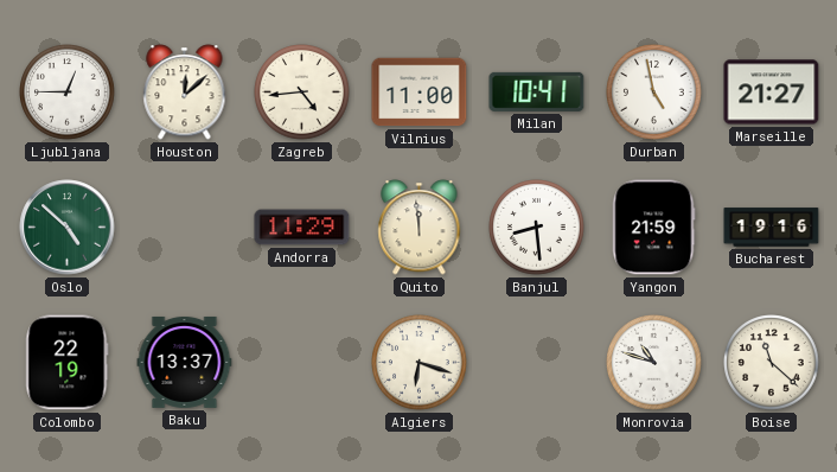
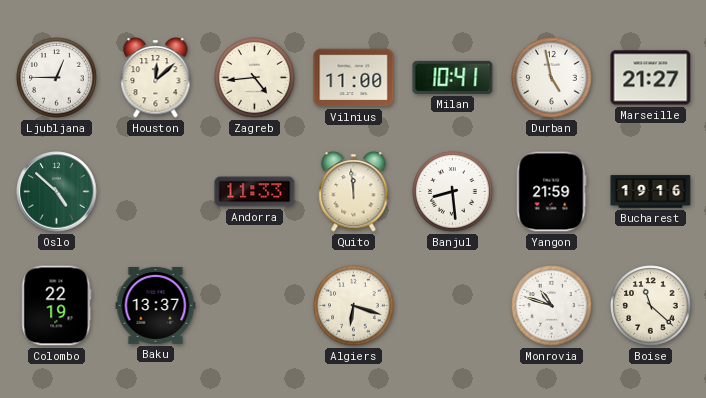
Andorra: 11:29 -> 11:33 (255, 192)
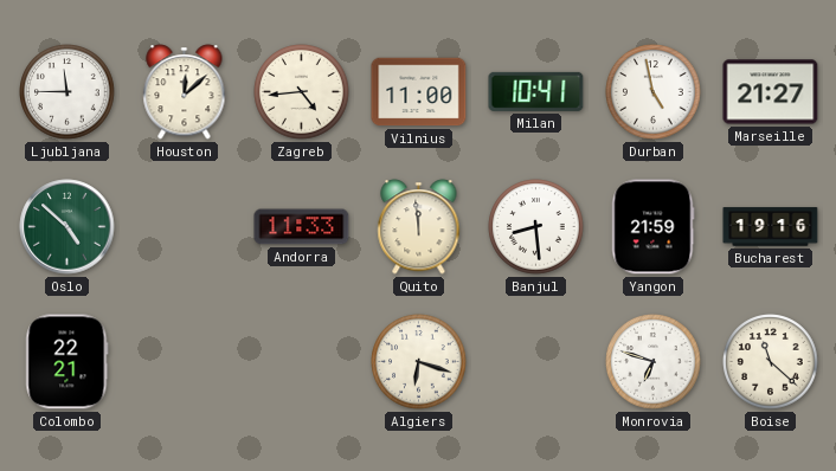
Ljubljana: 12:45 -> 11:45 (67, 92)
Colombo: 22:19 -> 22:21 (67, 362)
Baku: 13:37 -> none (156, 305)
Monrovia: 10:48 -> 6:48 (654, 362)
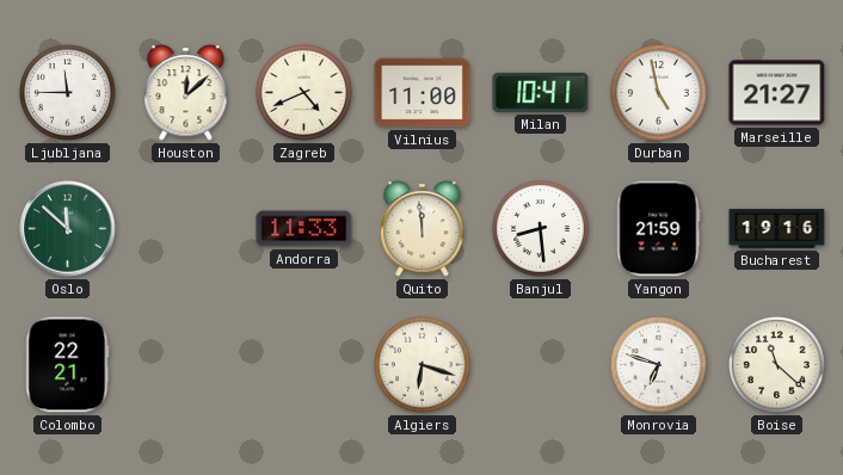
Zagreb: 4:44 -> 4:41 (304, 93)
Oslo: 4:52 -> 11:52 (68, 229)
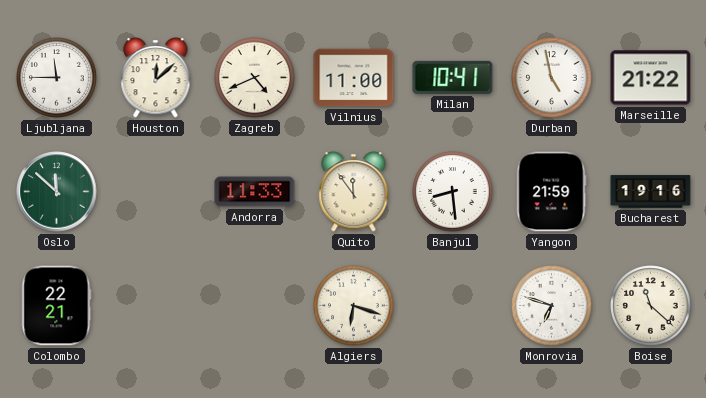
Marseille: 21:27 -> 21:22 (651, 78)
Quito: 11:59 -> 11:54 (354, 192)
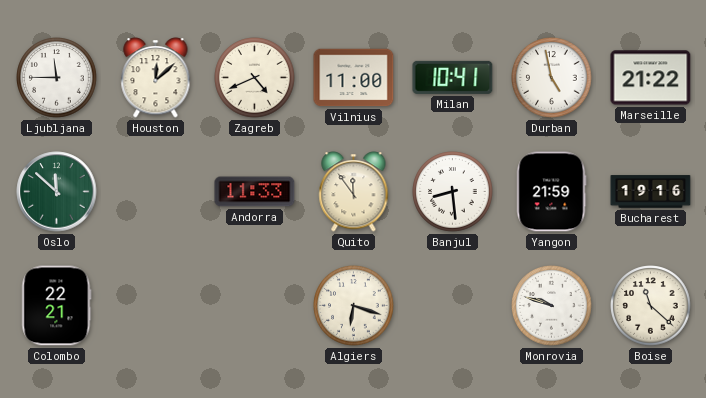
Monrovia: 6:48 -> 9:48 (552, 306)
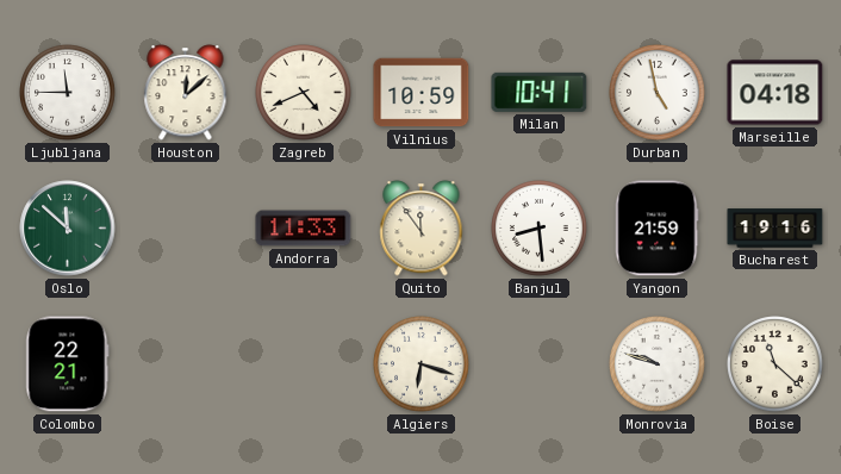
Vilnius: 11:00 -> 10:59 (422, 93)
Marseille: 21:22 -> 04:18 (775, 93)
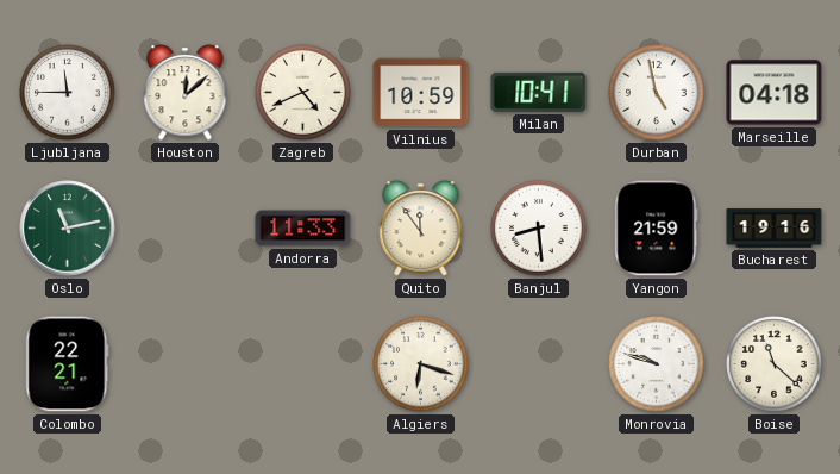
Oslo: 11:52 -> 11:13 (68, 229)
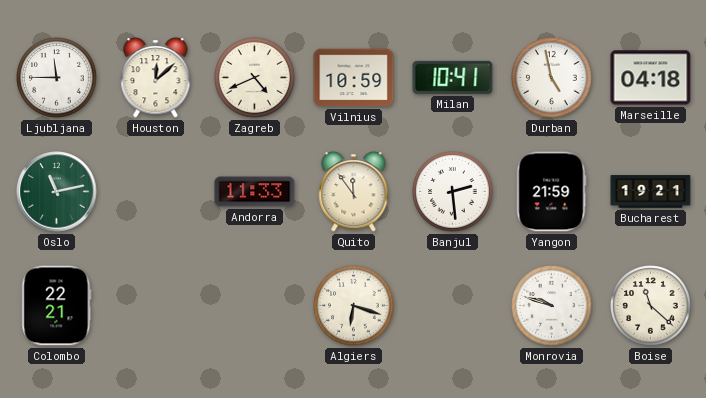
Banjul: 8:29 -> 2:29 (453, 192)
Bucharest: 19:16 -> 19:21 (651, 192)
